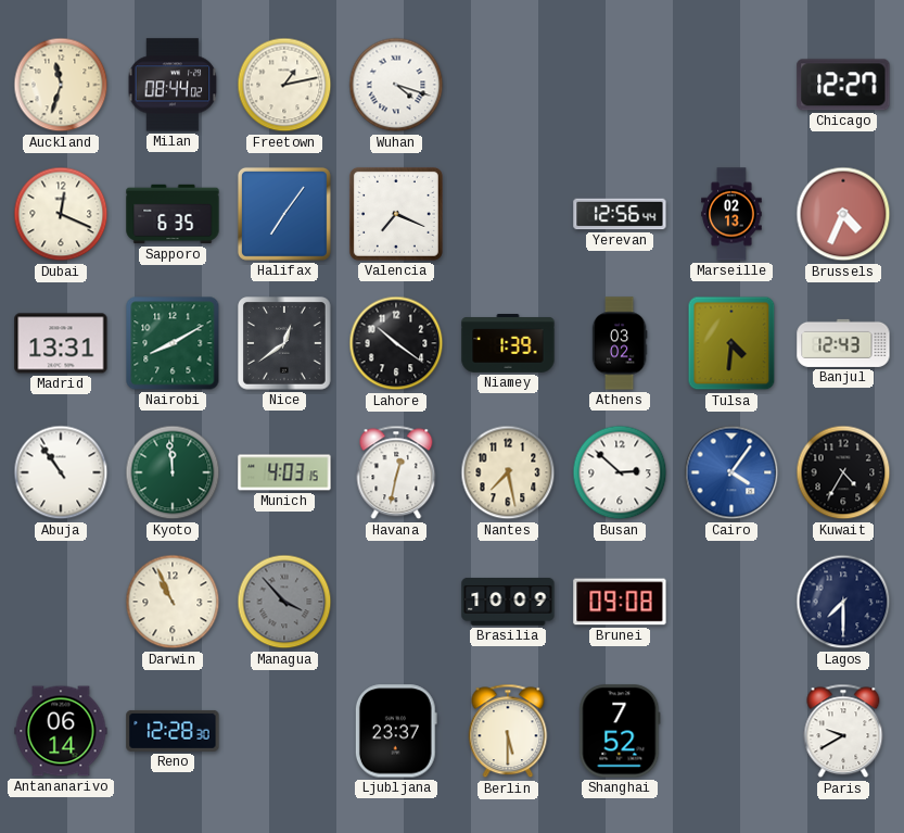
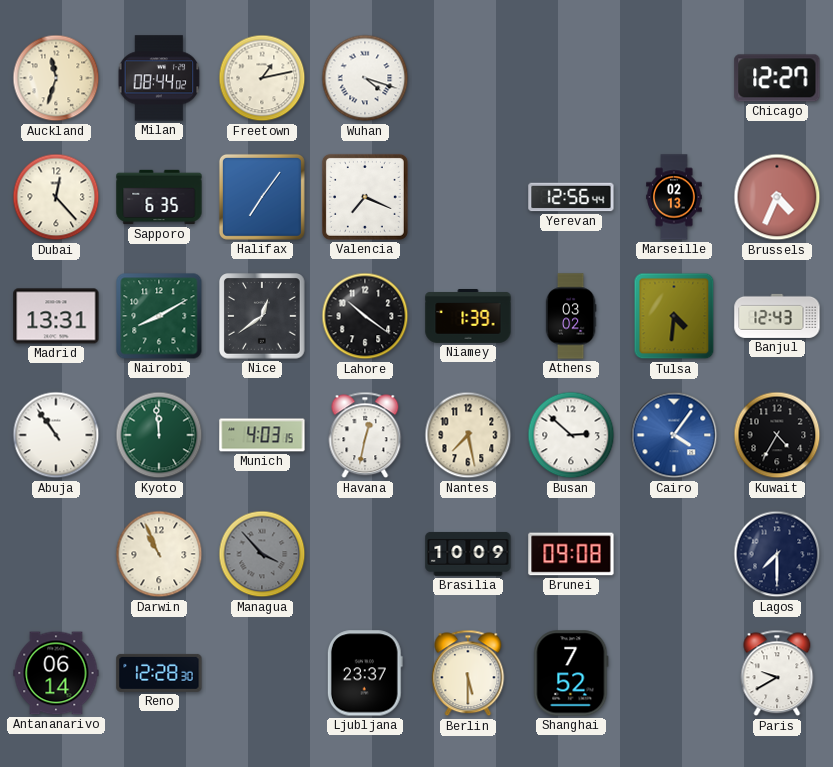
Dubai: 12:19 -> 12:23 (56, 197)
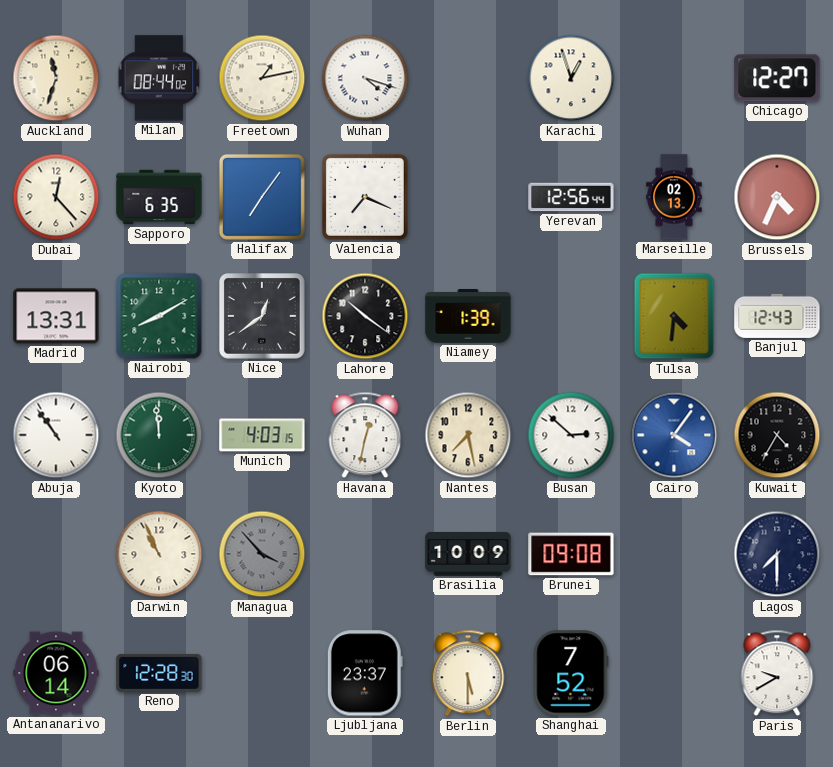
Karachi: none -> 12:57 (571, 78)
Athens: 03:02 -> none (571, 316)
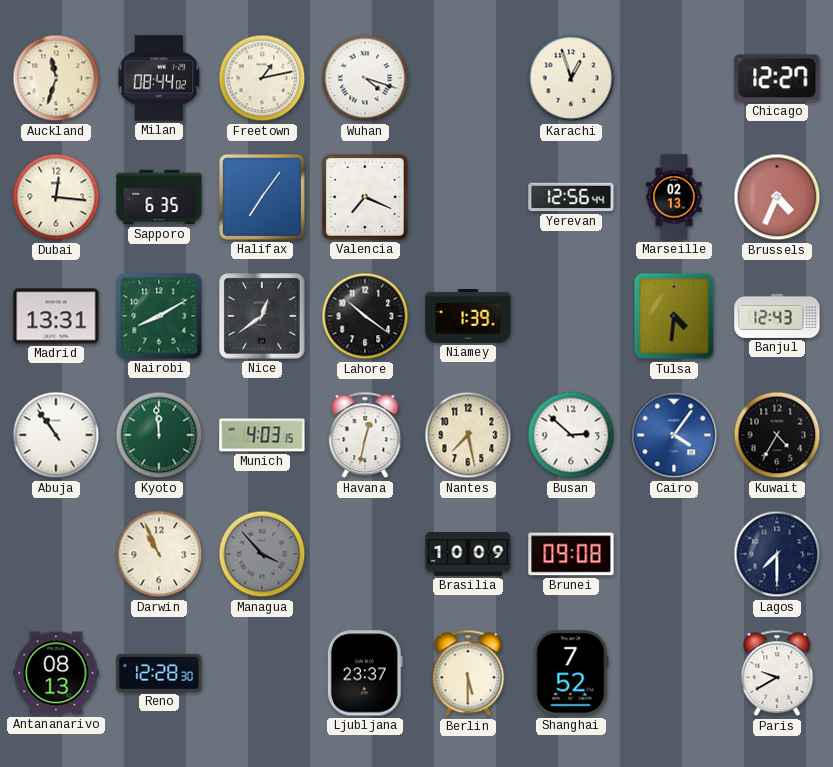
Dubai: 12:23 -> 12:16 (56, 197)
Antananarivo: 06:14 -> 08:13 (56, 673)
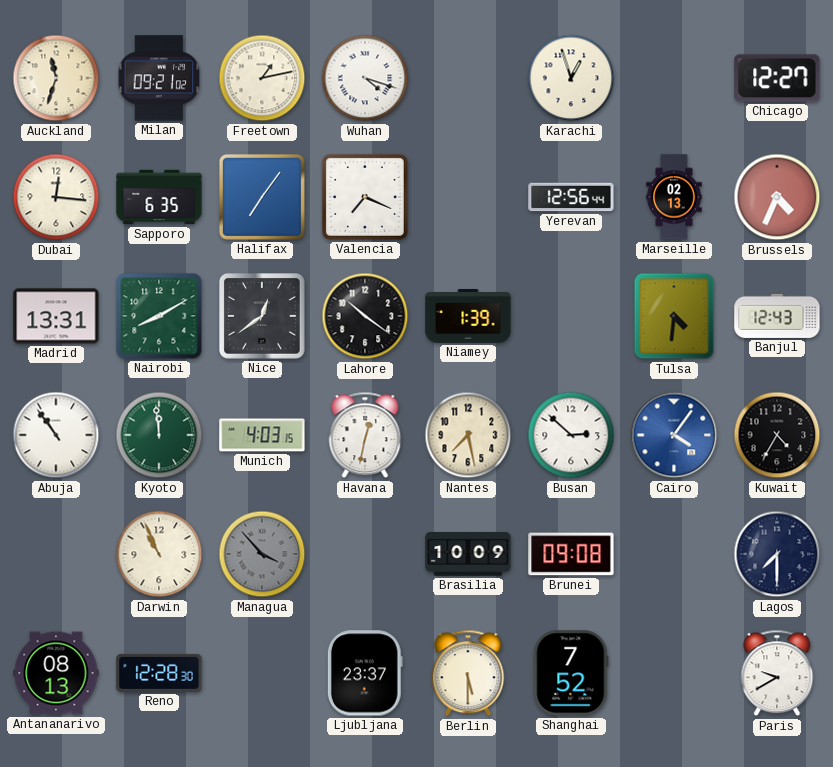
Milan: 08:44 -> 09:21 (159, 78)
